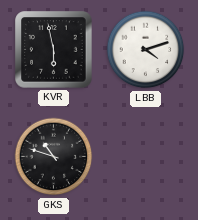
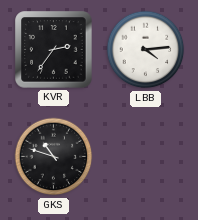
KVR: 5:58 -> 2:36 (54, 50)
LBB: 4:12 -> 4:14 (146, 50)
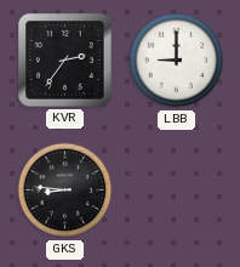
LBB: 4:14 -> 9:00 (177, 61)
GKS: 10:48 -> 8:46 (65, 191)
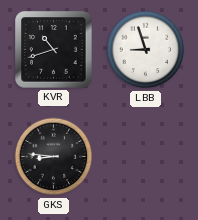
KVR: 2:36 -> 10:42 (54, 50)
LBB: 9:00 -> 8:57 (146, 50)
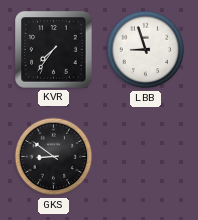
KVR: 10:42 -> 7:36 (54, 50)
GKS: 8:46 -> 8:51 (54, 157)
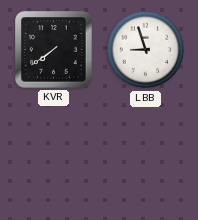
KVR: 7:36 -> 7:39 (54, 50)
GKS: 8:51 -> none (54, 157)
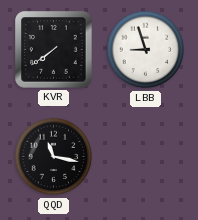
QQD: none -> 11:17 (54, 157)
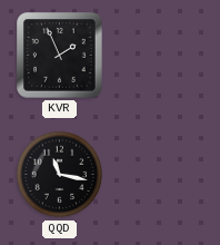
KVR: 7:39 -> 1:56 (60, 56)
LBB: 8:57 -> none (146, 50)
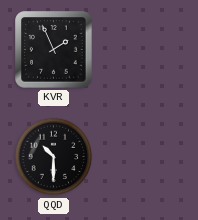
QQD: 11:17 -> 10:30 (54, 157)
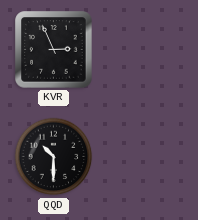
KVR: 1:56 -> 2:56 (54, 50)
